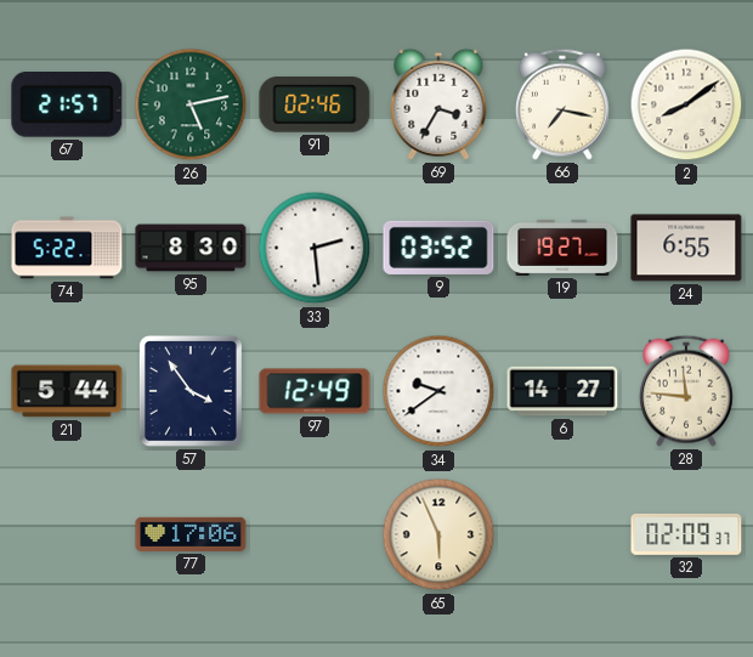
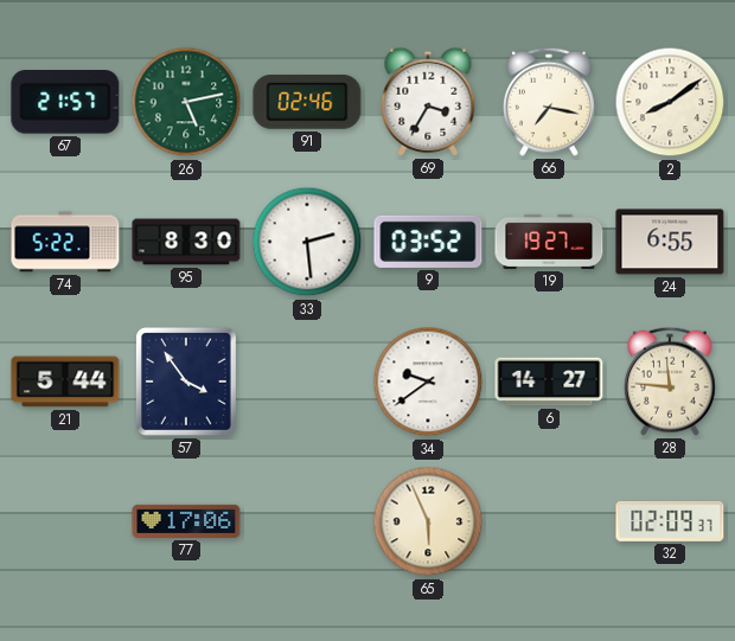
97: 12:49 -> none (315, 391)
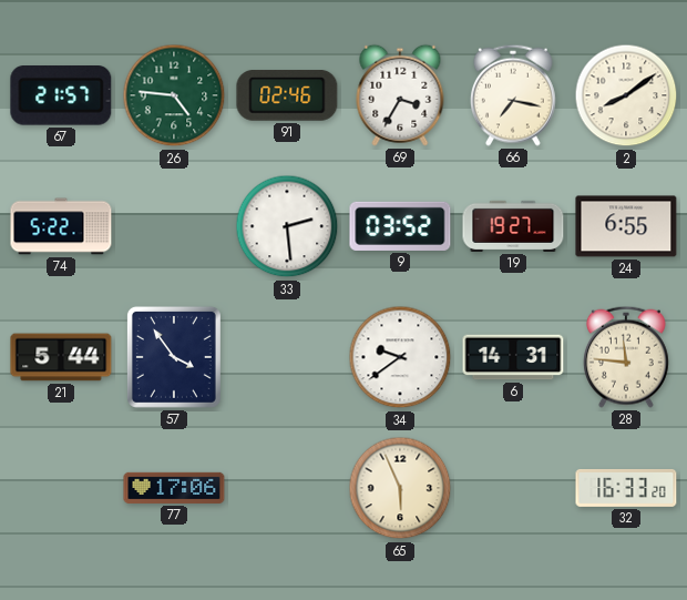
26: 5:13 -> 4:46 (174, 95)
95: 8:30 -> none (186, 242)
6: 14:27 -> 14:31 (513, 357)
32: 02:09 -> 16:33 (626, 488)
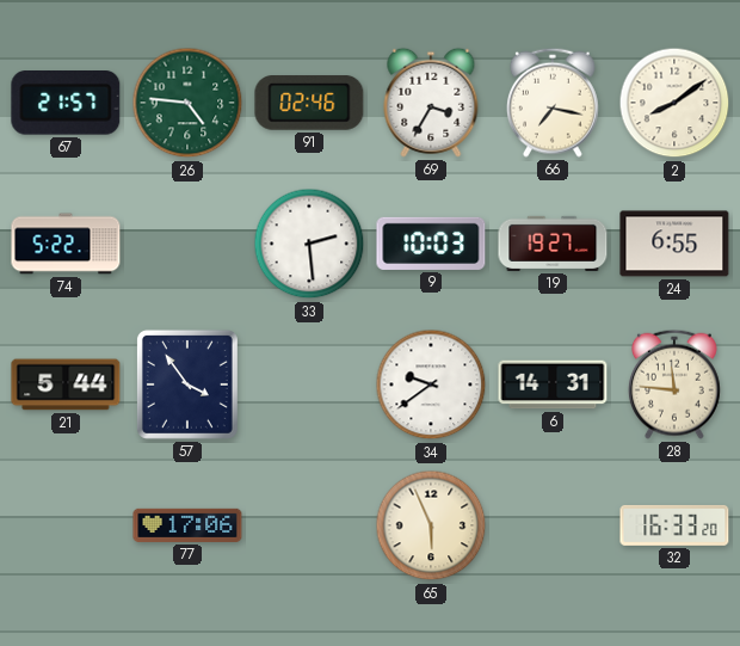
9: 03:52 -> 10:03 (431, 244)
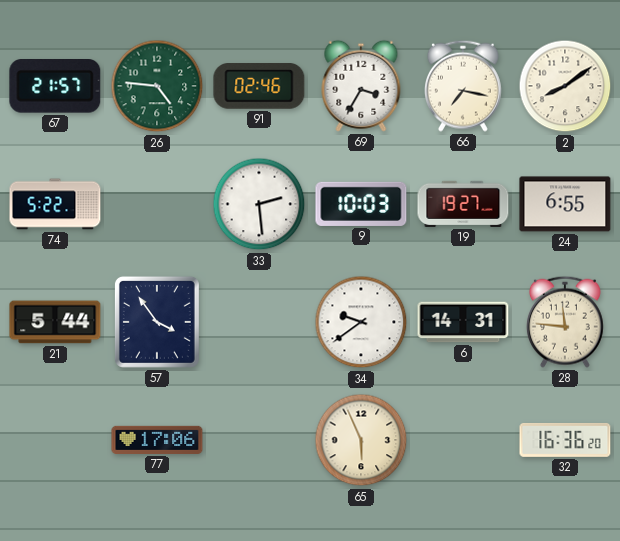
32: 16:33 -> 16:36 (565, 440)
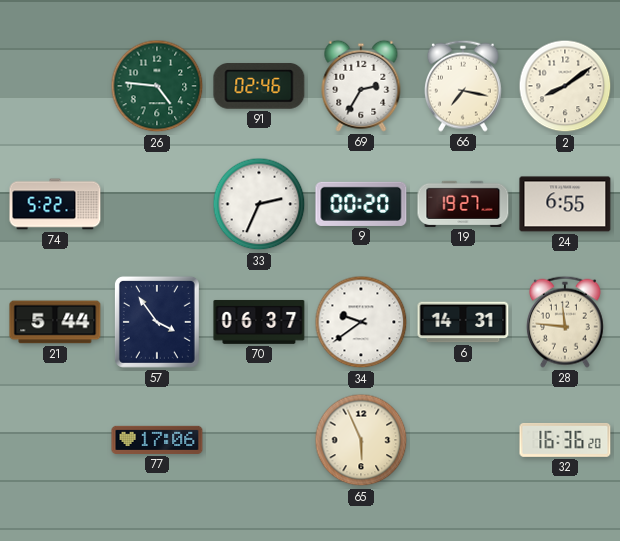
67: 21:57 -> none (55, 87)
69: 3:35 -> 2:35 (361, 86)
33: 2:29 -> 2:34 (259, 204)
9: 10:03 -> 00:20 (361, 204)
70: none -> 06:37 (259, 322)
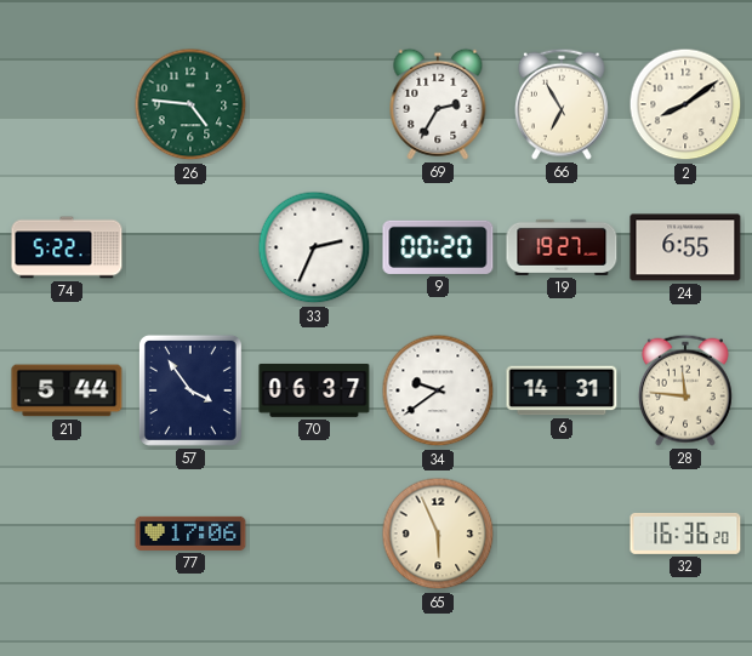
91: 02:46 -> none (259, 87)
66: 7:17 -> 6:55 (562, 104)
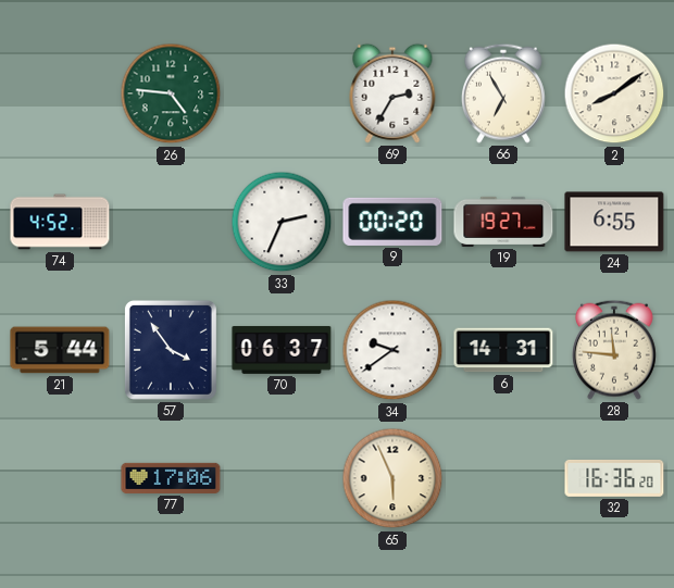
74: 5:22 -> 4:52 (60, 222)
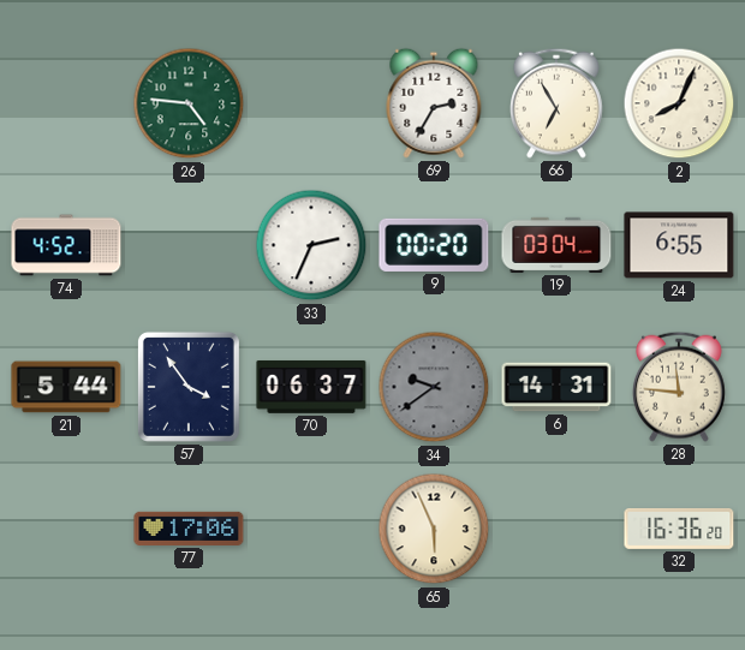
2: 8:09 -> 8:04 (679, 103)
19: 19:27 -> 03:04 (556, 245)
34 dial: white -> grey (434, 387)
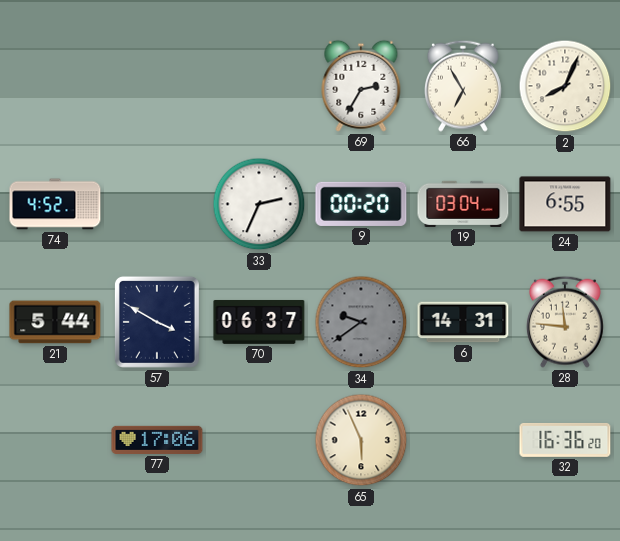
26: 4:46 -> none (189, 103)
57: 3:54 -> 3:50 (157, 322)
